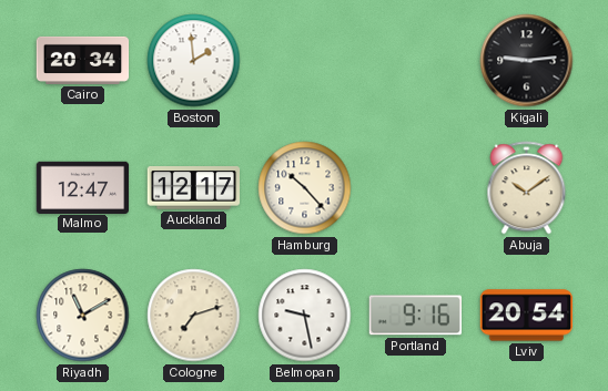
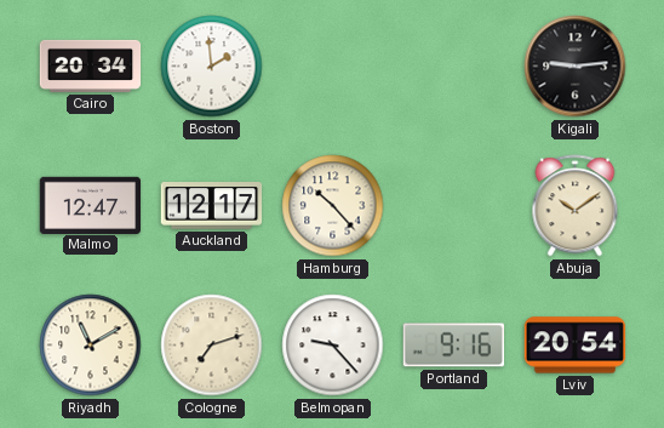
Belmopan: 9:28 -> 9:23 (333, 346)
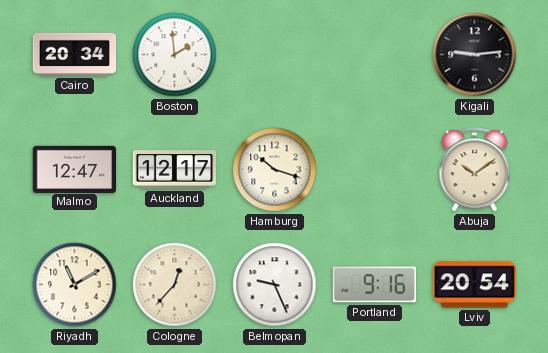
Hamburg: 10:23 -> 10:18 (275, 170)
Cologne: 7:12 -> 12:37 (175, 285)
Belmopan: 9:23 -> 9:26 (275, 285)
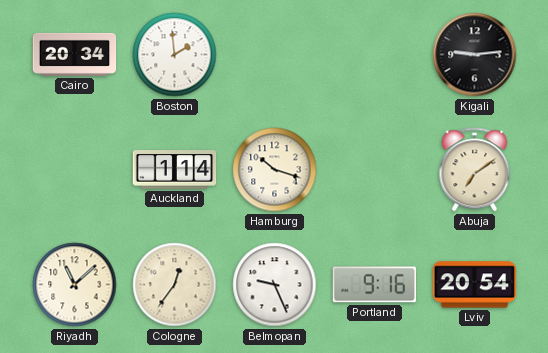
Malmo: 12:47 -> none (75, 169)
Auckland: 12:17 -> 1:14 (175, 170)
Abuja: 10:09 -> 7:09 (475, 170)
Riyadh: 11:10 -> 11:08 (75, 285)
Cologne: 12:37 -> 12:36 (175, 285)
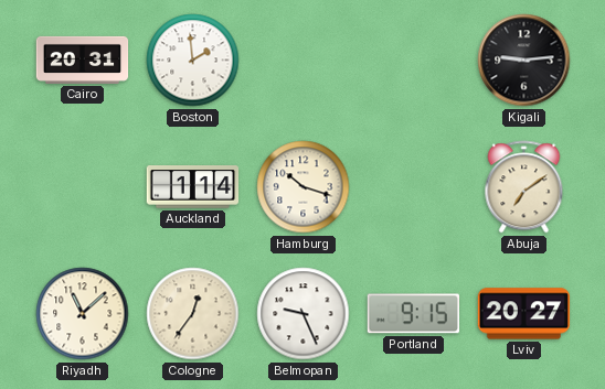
Cairo: 20:34 -> 20:31 (83, 60)
Portland: 9:16 -> 9:15 (413, 314)
Lviv: 20:54 -> 20:27 (524, 314)
